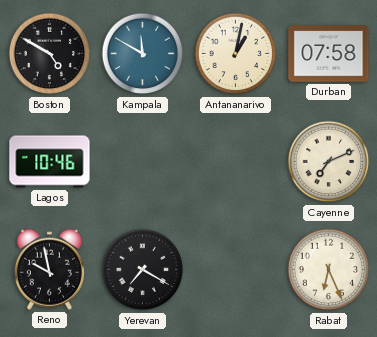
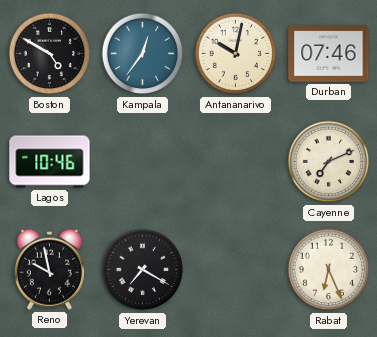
Kampala: 11:50 -> 12:36 (143, 54)
Antananarivo: 1:02 -> 10:02 (236, 54)
Durban: 07:58 -> 07:46 (329, 54)
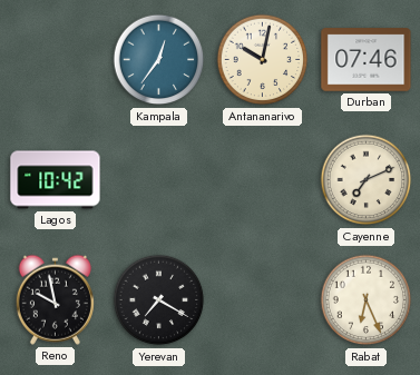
Boston: 4:50 -> none (50, 54)
Lagos: 10:46 -> 10:42 (56, 180)
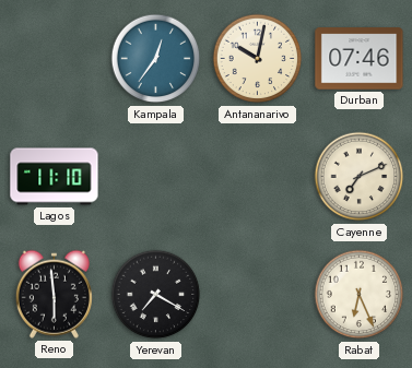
Lagos: 10:42 -> 11:10 (55, 177)
Reno: 9:58 -> 5:59 (54, 294)
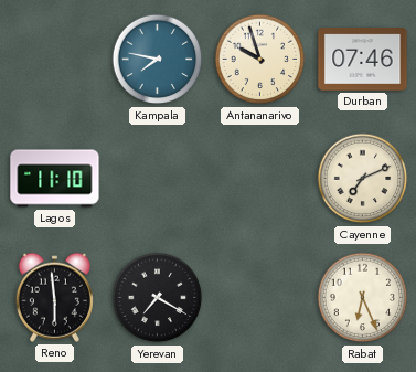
Kampala: 12:36 -> 7:47 (158, 60)
Antananarivo: 10:02 -> 9:57 (260, 60)
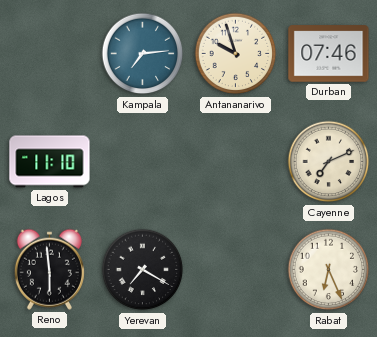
Kampala: 7:47 -> 7:14 (143, 54)
